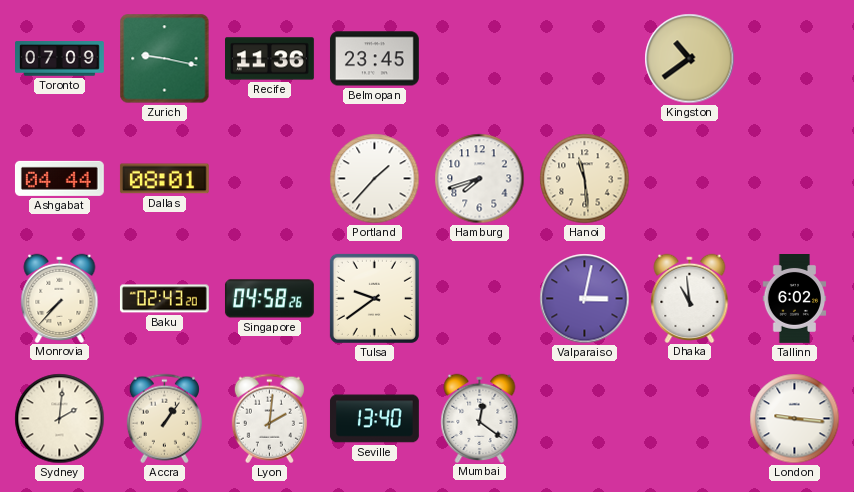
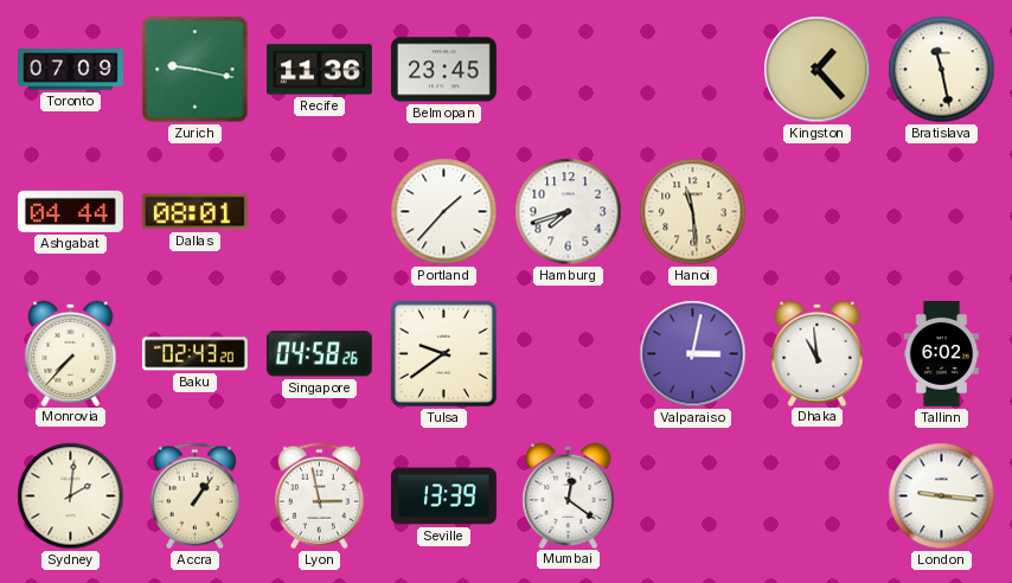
Kingston: 10:39 -> 1:23 (818, 70)
Bratislava: none -> 11:28 (942, 70)
Lyon: 2:01 -> 2:58 (319, 496)
Seville: 13:40 -> 13:39 (443, 496)
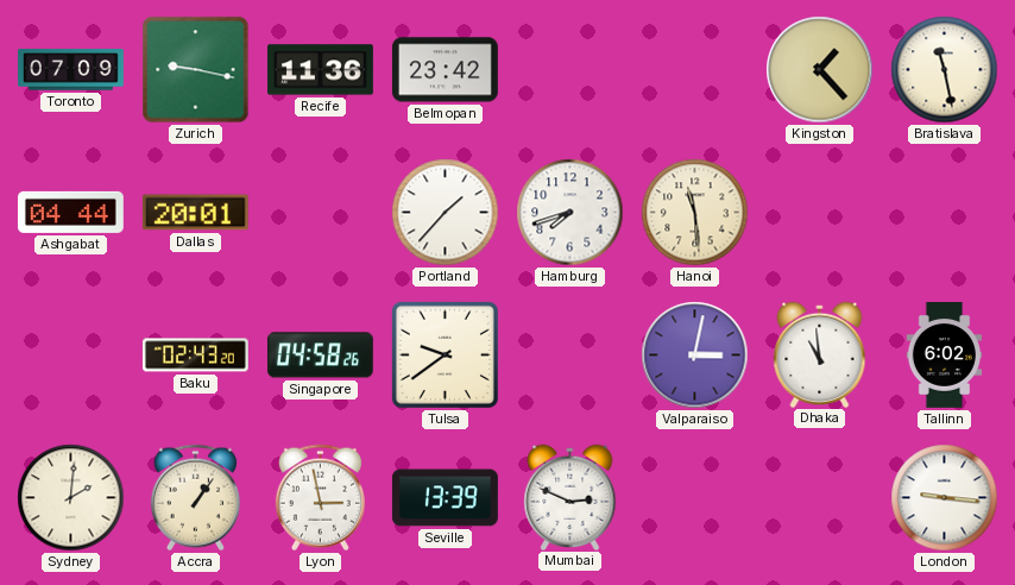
Belmopan: 23:45 -> 23:42 (445, 70)
Dallas: 08:01 -> 20:01 (195, 213)
Monrovia: 7:37 -> none (71, 353)
Mumbai: 12:21 -> 2:49 (570, 497)
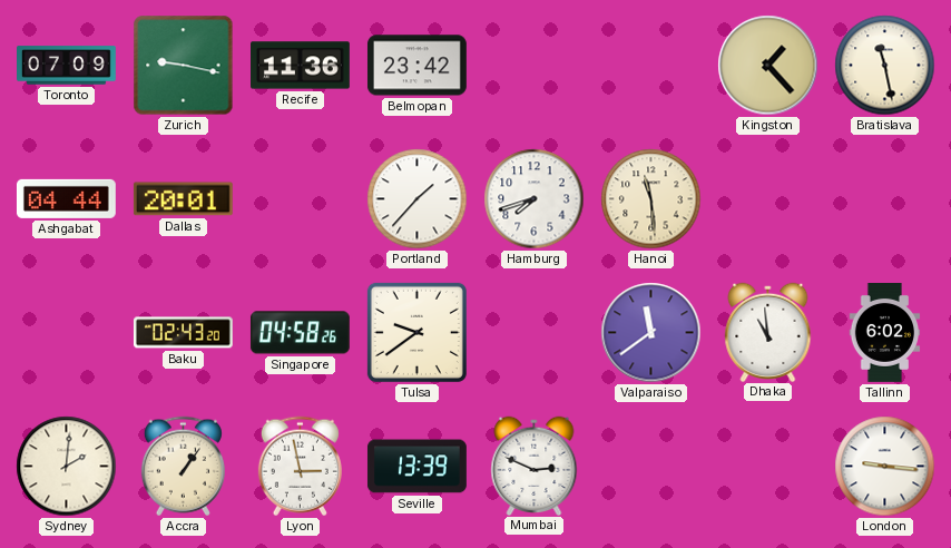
Valparaiso: 3:02 -> 11:39 (651, 333)
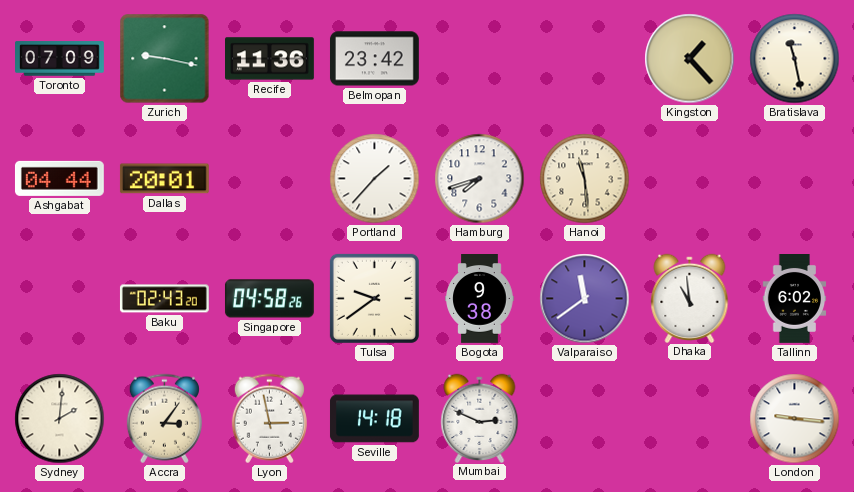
Bogota: none -> 9:38 (480, 299)
Accra: 1:06 -> 3:06 (164, 419)
Seville: 13:39 -> 14:18 (374, 419)
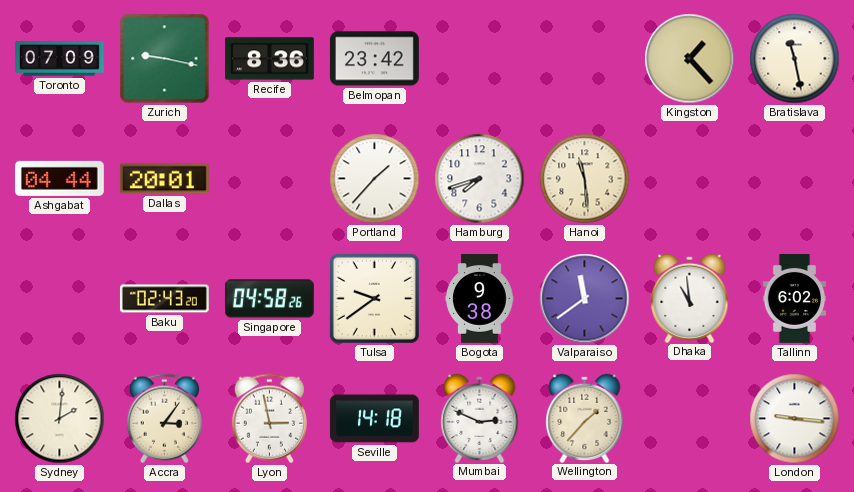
Recife: 11:36 -> 8:36 (270, 59)
Wellington: none -> 1:37 (585, 418)
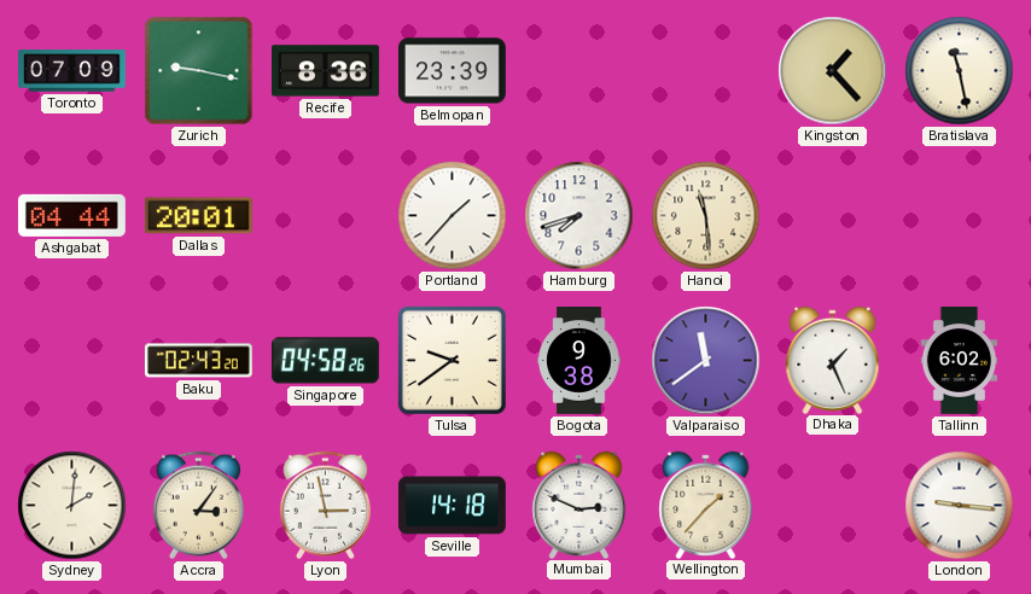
Belmopan: 23:42 -> 23:39 (452, 71)
Dhaka: 10:59 -> 1:26 (833, 360)
